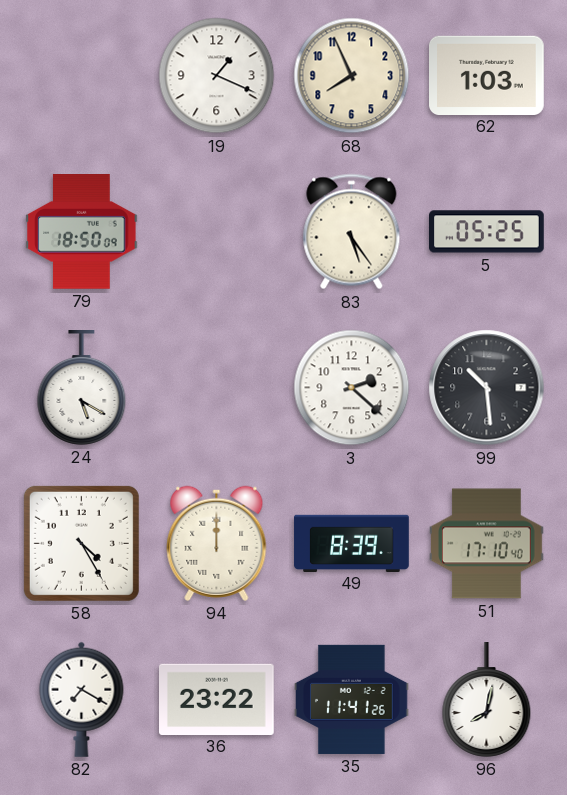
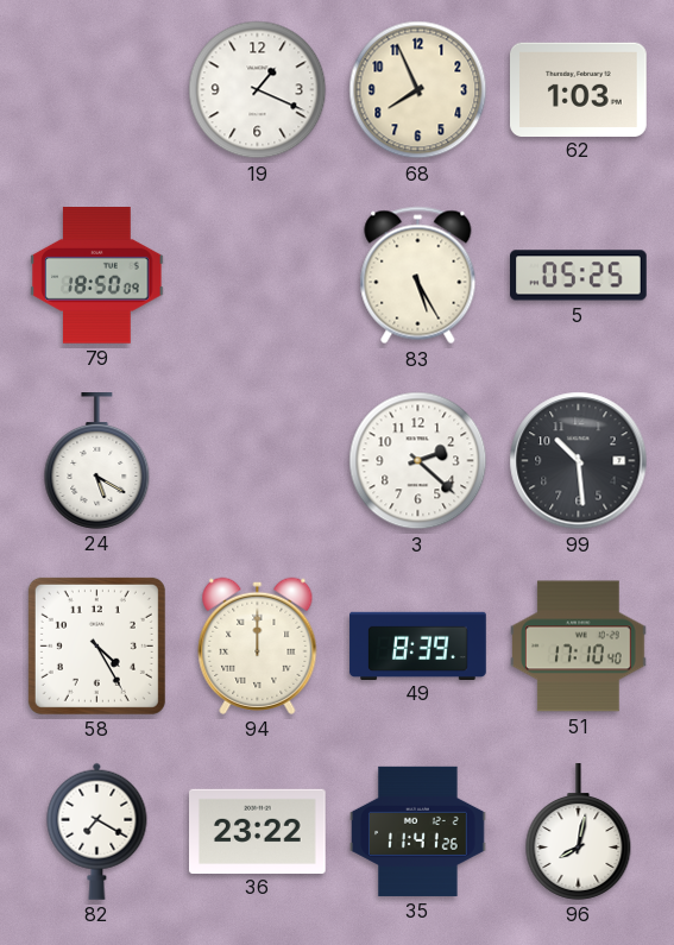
83: 5:24 -> 5:25 (418, 276)
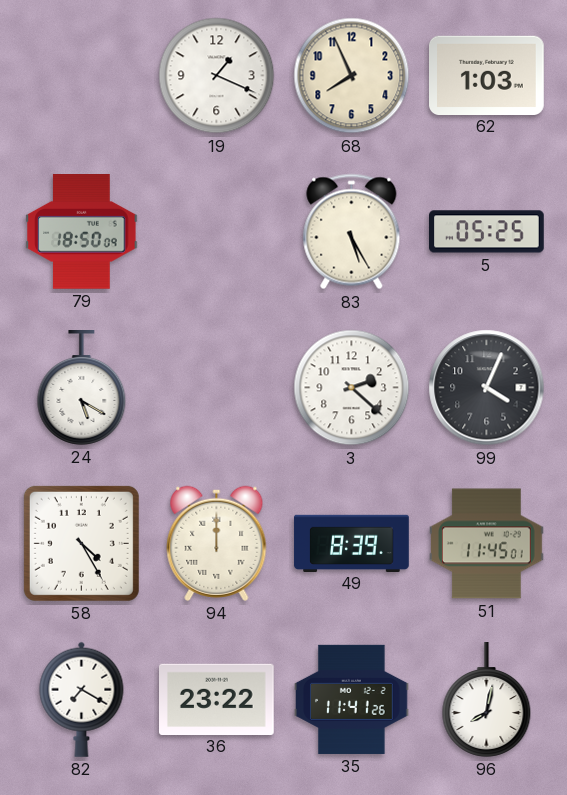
99: 10:29 -> 4:04 (487, 388)
51: 17:10 -> 11:45 (487, 544)
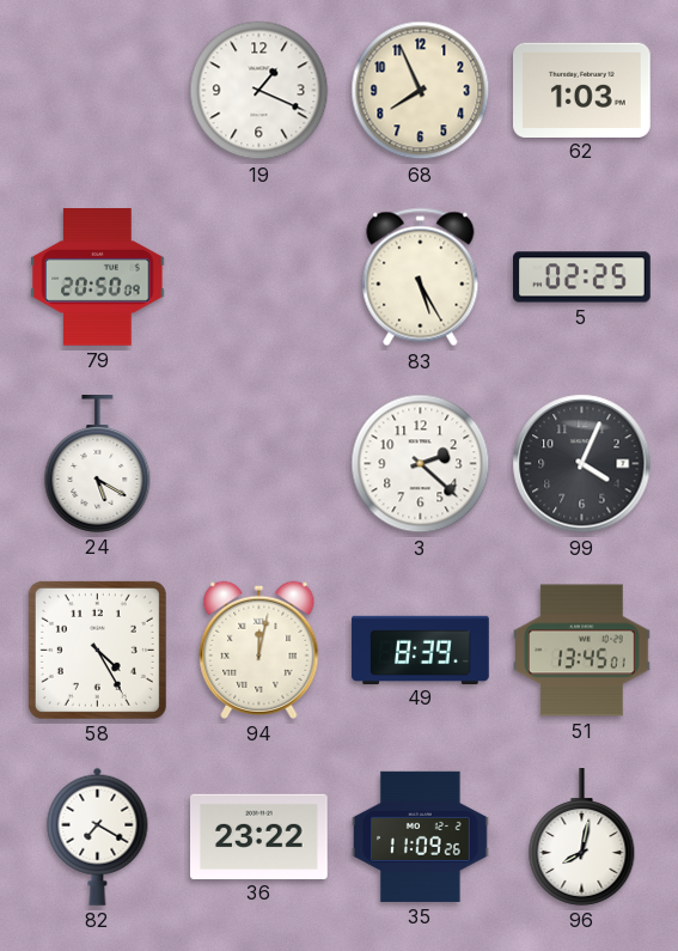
79: 18:50 -> 20:50 (98, 278)
5: 05:25 -> 02:25 (582, 278)
94: 12:00 -> 12:02 (259, 650)
51: 11:45 -> 13:45 (582, 651)
35: 11:41 -> 11:09 (421, 836)
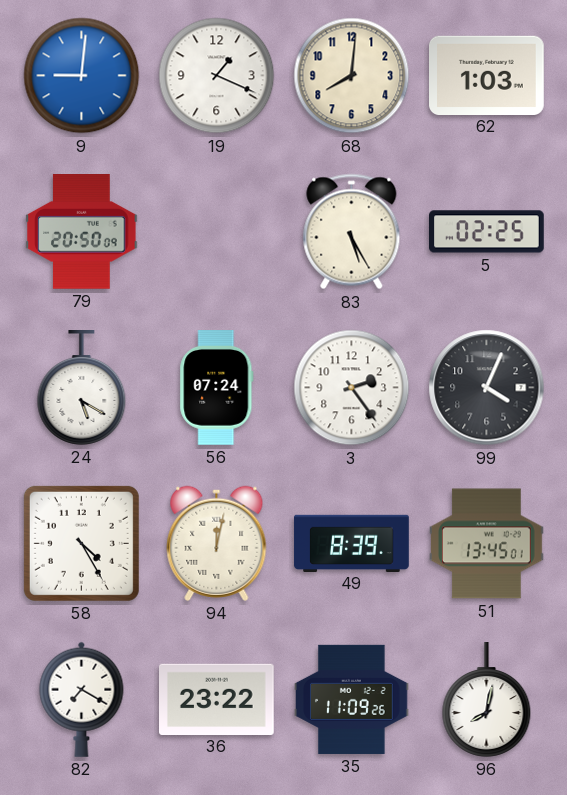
9: none -> 9:01 (82, 76)
68: 7:56 -> 8:01 (352, 76)
56: none -> 07:24 (217, 388)
3: 2:22 -> 2:24 (352, 388)
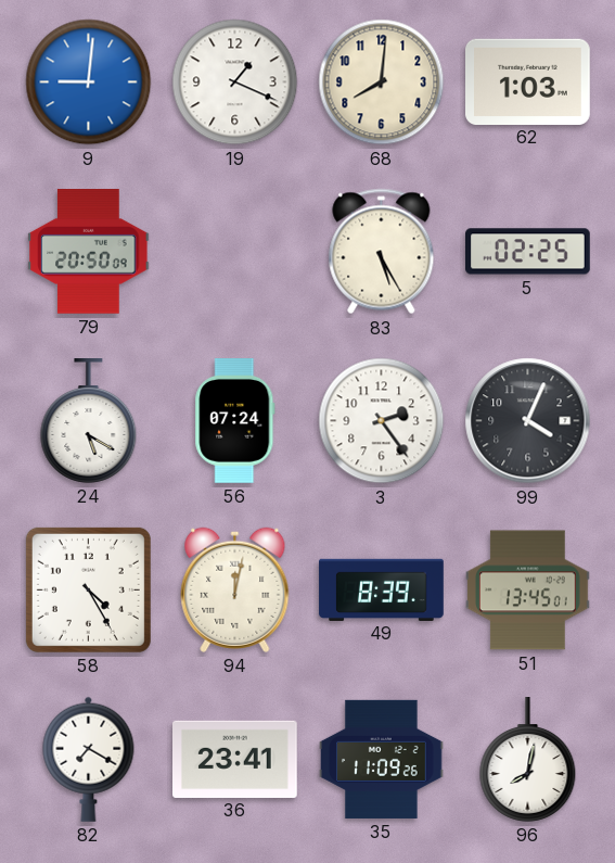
36: 23:22 -> 23:41 (235, 759)
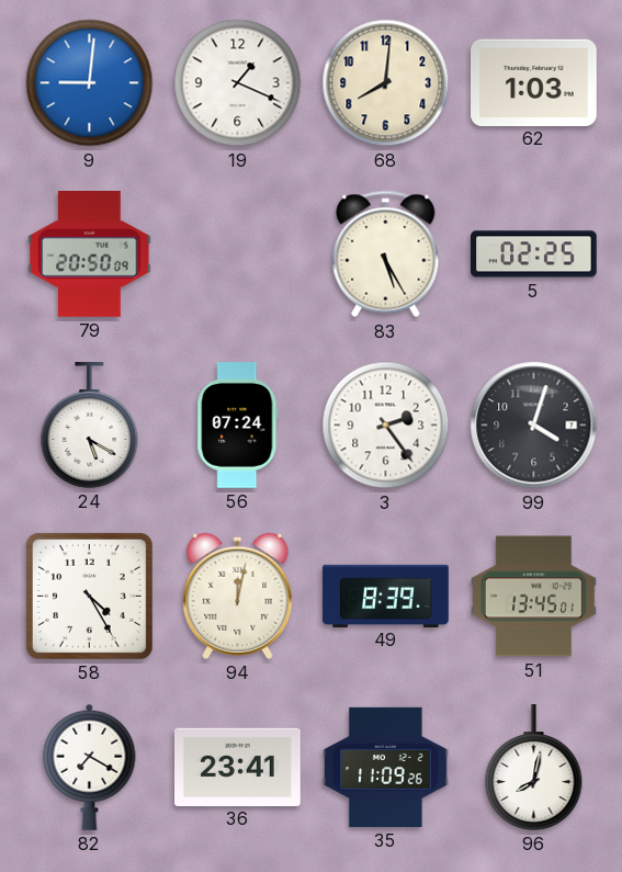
99: 4:04 -> 4:03 (534, 426)
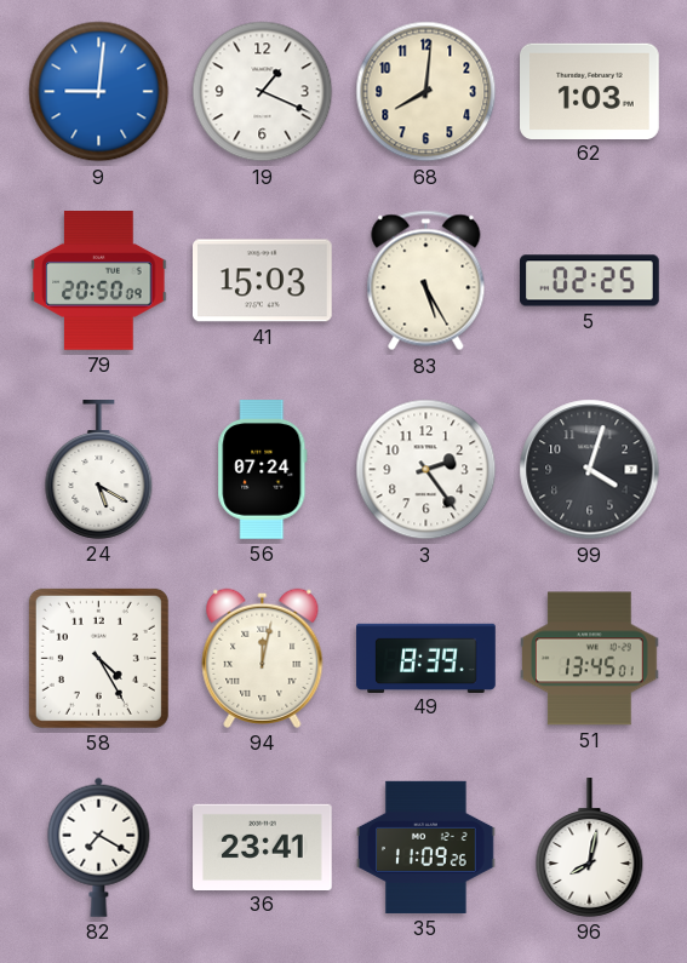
41: none -> 15:03 (263, 281)
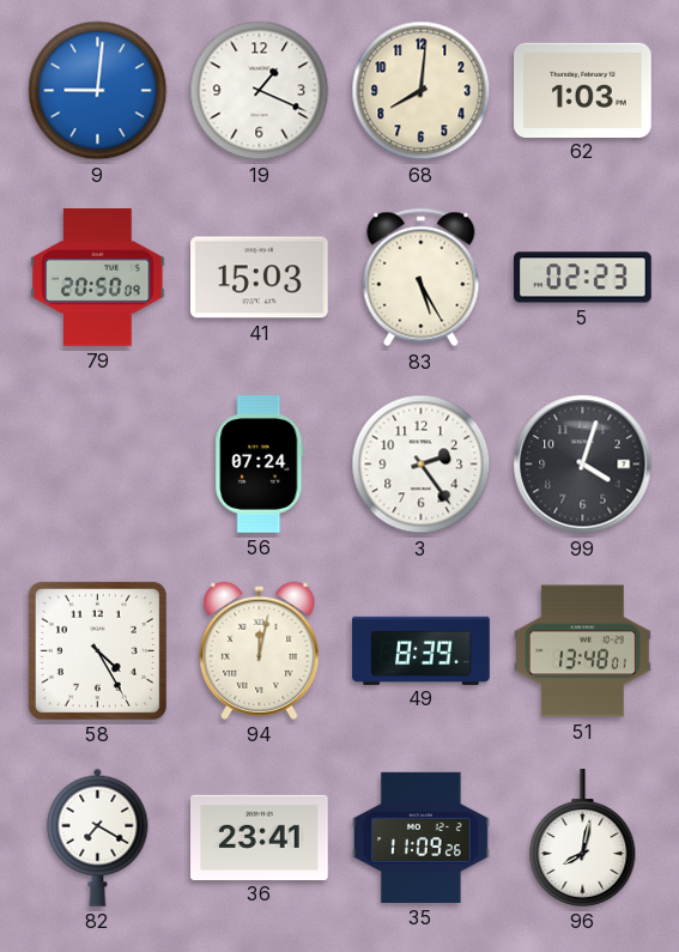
5: 02:25 -> 02:23 (583, 278)
24: 5:20 -> none (99, 470)
51: 13:45 -> 13:48 (583, 651)
